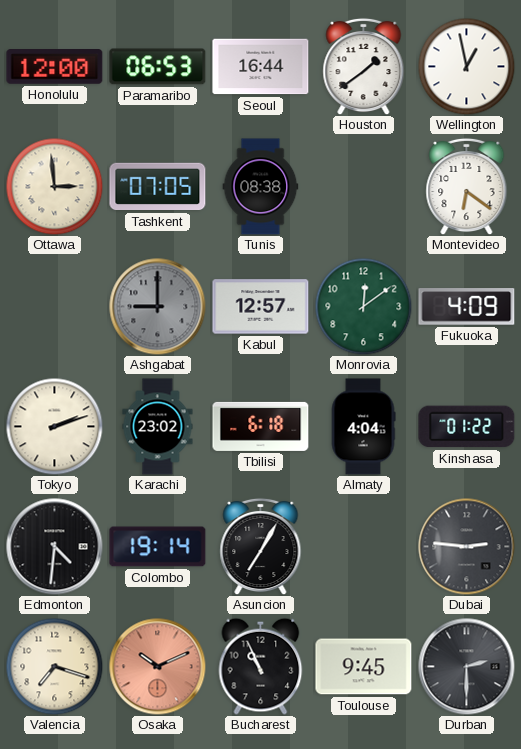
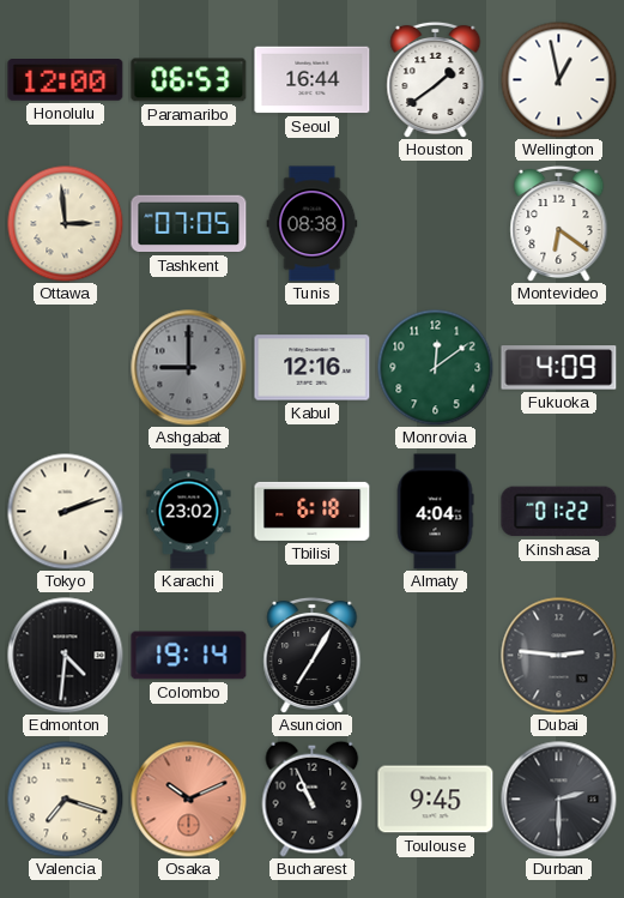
Kabul: 12:57 -> 12:16 (313, 368)
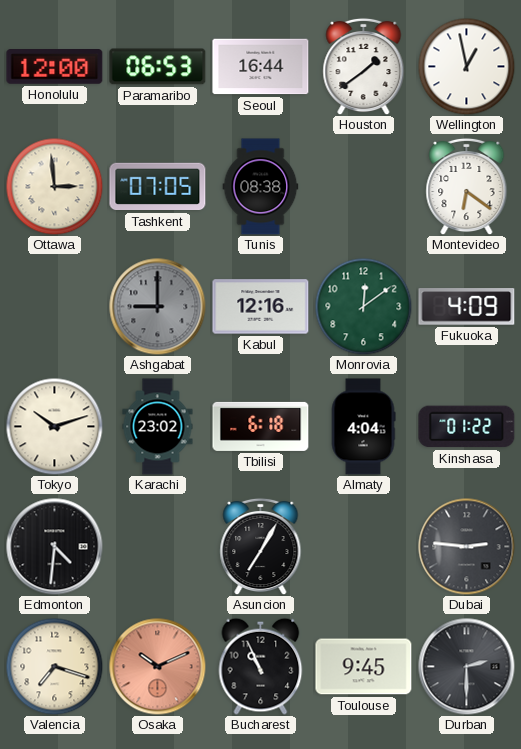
Tokyo: 2:12 -> 10:12 (54, 426)
Colombo: 19:14 -> none (189, 656)
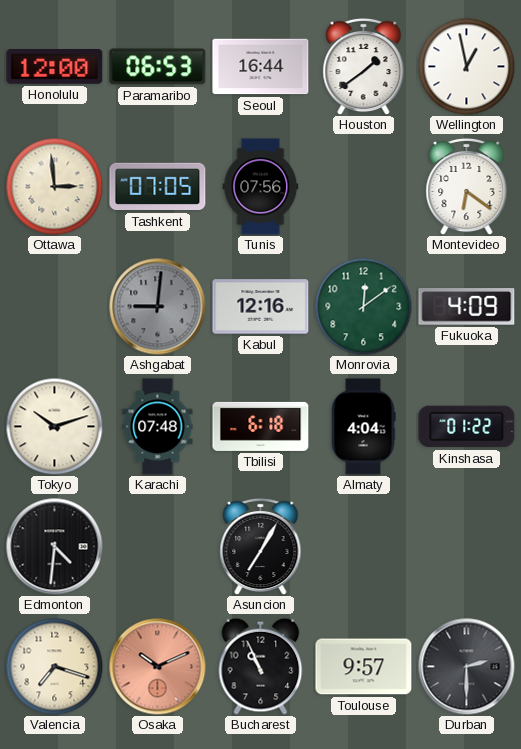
Tunis: 08:38 -> 07:56 (261, 187)
Ashgabat: 9:00 -> 9:01 (158, 307)
Karachi: 23:02 -> 07:48 (158, 427)
Dubai: 2:46 -> none (467, 547)
Toulouse: 9:45 -> 9:57 (364, 667)
